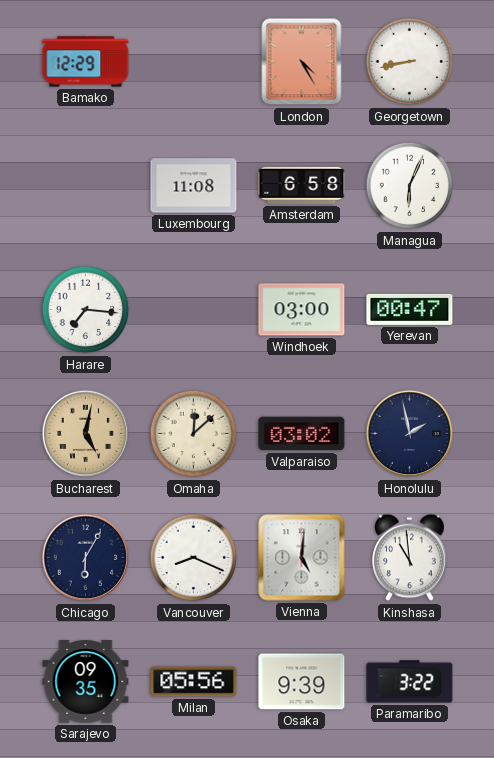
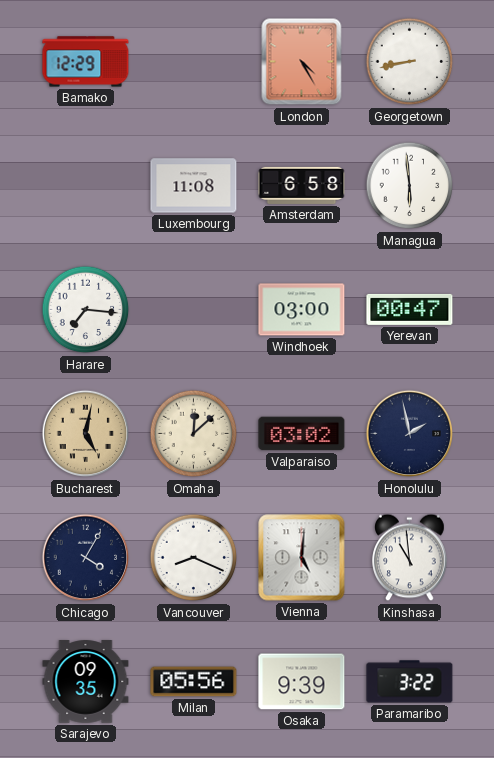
Managua: 6:04 -> 5:59 (410, 186)
Chicago: 6:05 -> 4:05 (86, 558)
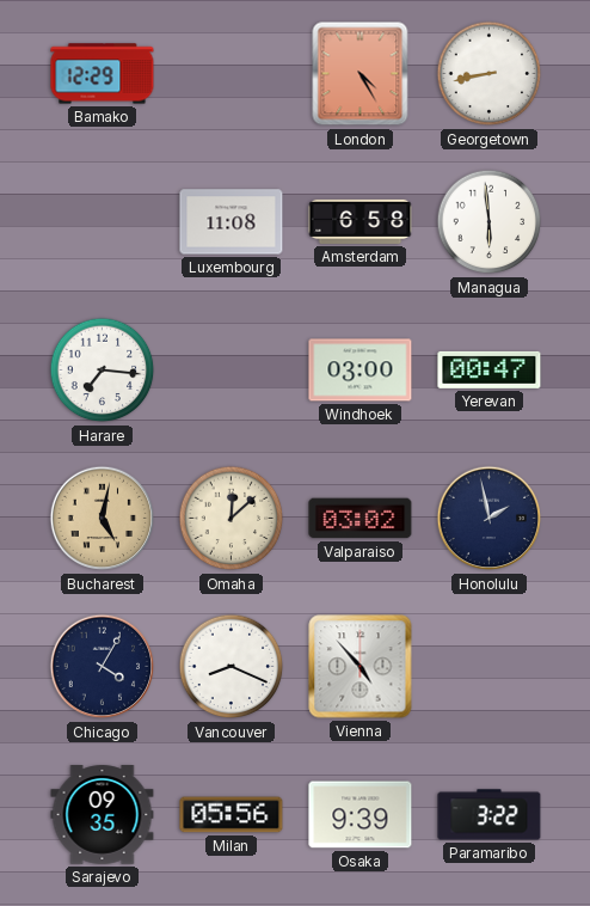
Vienna: 5:01 -> 4:53 (361, 667)
Kinshasa: 10:59 -> none (410, 558)
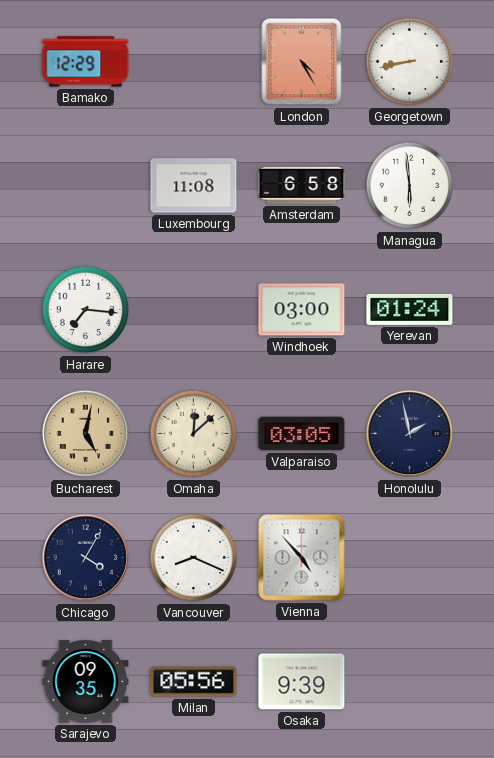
Yerevan: 00:47 -> 01:24 (410, 309)
Valparaiso: 03:02 -> 03:05 (302, 434)
Paramaribo: 3:22 -> none (490, 815)
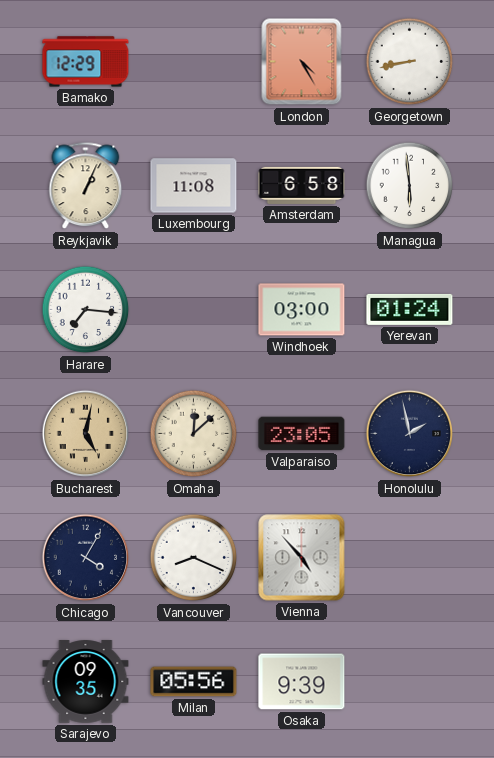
Reykjavik: none -> 1:04 (86, 186)
Valparaiso: 03:05 -> 23:05 (302, 434)
